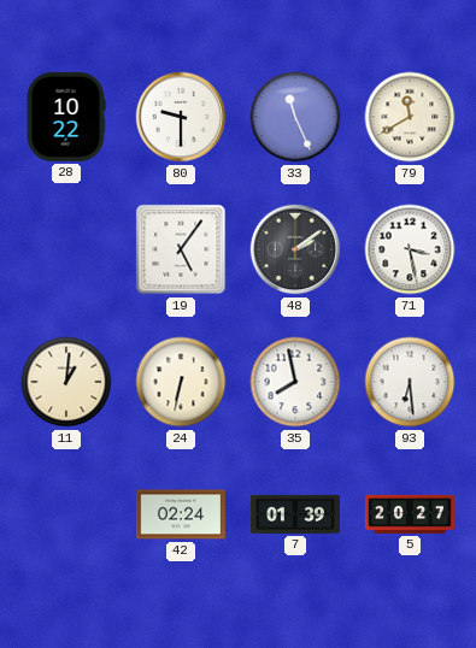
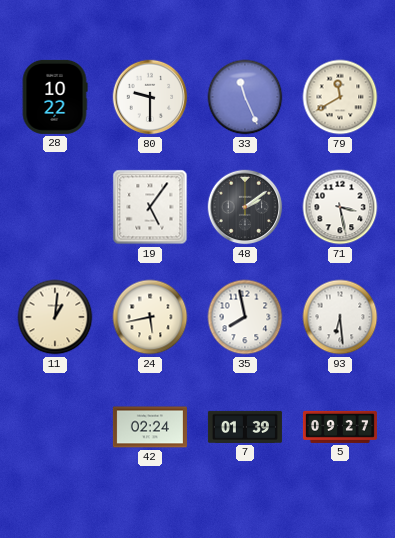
24: 6:32 -> 5:43 (150, 317)
5: 20:27 -> 09:27 (340, 427)
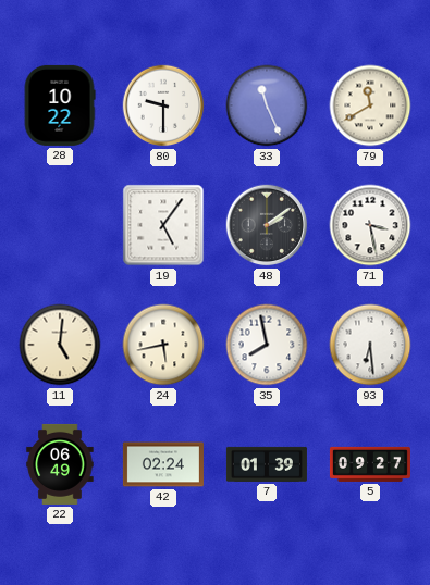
11: 1:01 -> 5:01 (60, 345)
22: none -> 06:49 (60, 464)
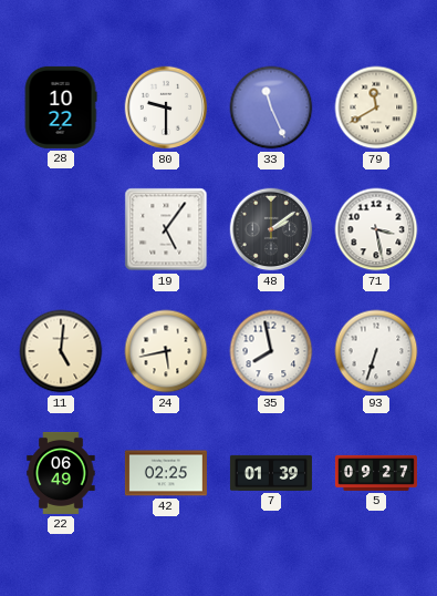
93: 6:29 -> 6:33 (376, 351)
42: 02:24 -> 02:25 (166, 473)
